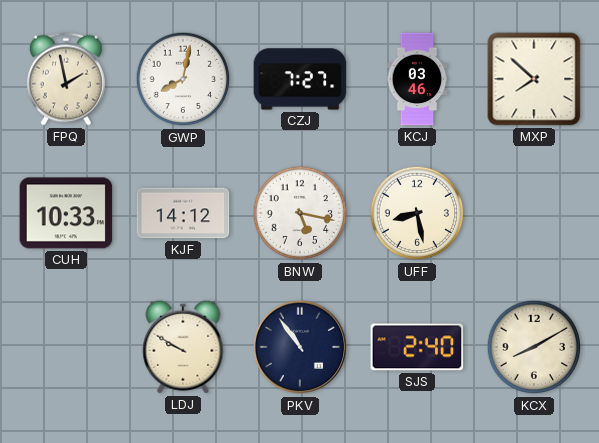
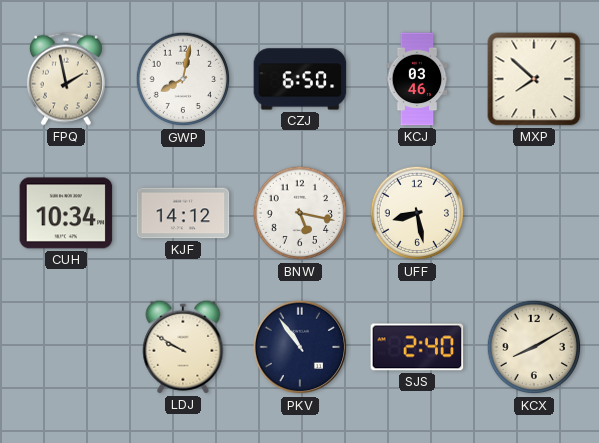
CZJ: 7:27 -> 6:50 (300, 79)
CUH: 10:33 -> 10:34 (66, 213)
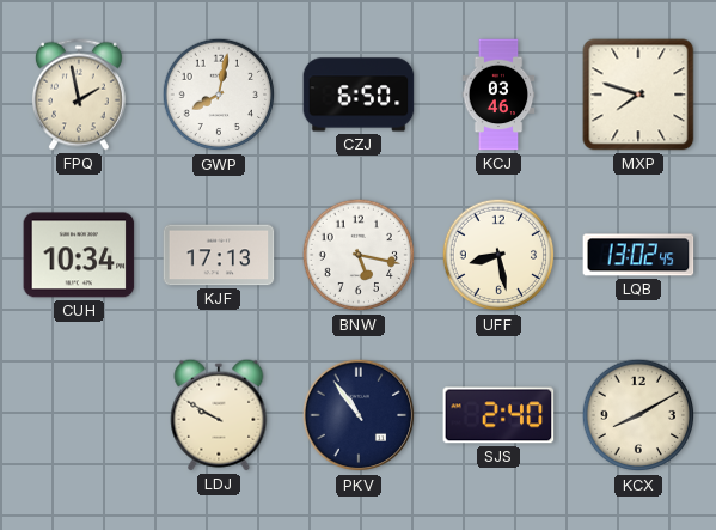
MXP: 7:52 -> 7:48 (638, 95)
KJF: 14:12 -> 17:13 (219, 255)
LQB: none -> 13:02 (638, 255)
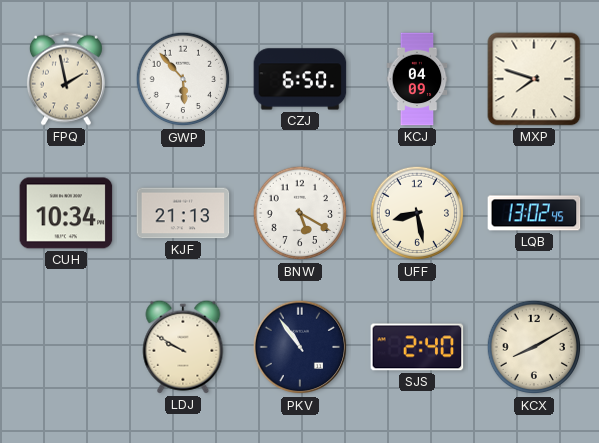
GWP: 8:02 -> 5:53 (183, 79)
KCJ: 03:46 -> 04:09 (417, 79)
KJF: 17:13 -> 21:13 (183, 213)
BNW: 5:17 -> 5:20 (300, 213)
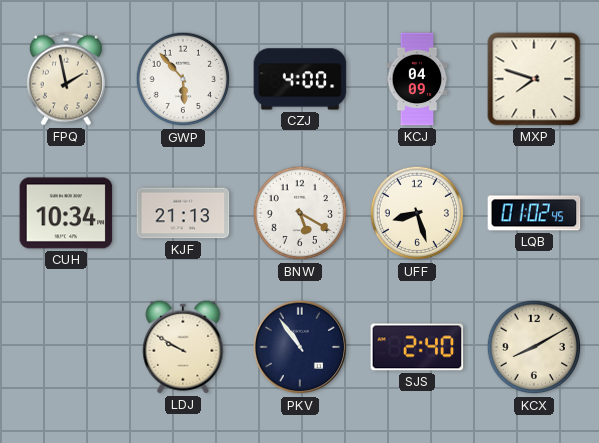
CZJ: 6:50 -> 4:00 (300, 79)
UFF: 8:28 -> 8:27 (417, 213)
LQB: 13:02 -> 01:02 (534, 213)
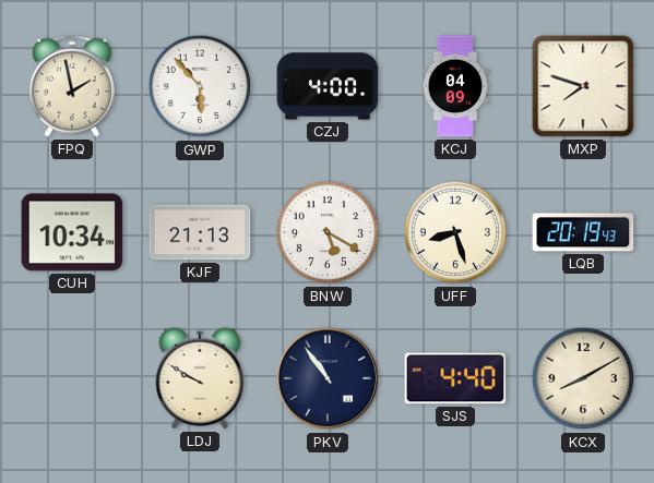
LQB: 01:02 -> 20:19 (583, 232)
SJS: 2:40 -> 4:40 (455, 378)
